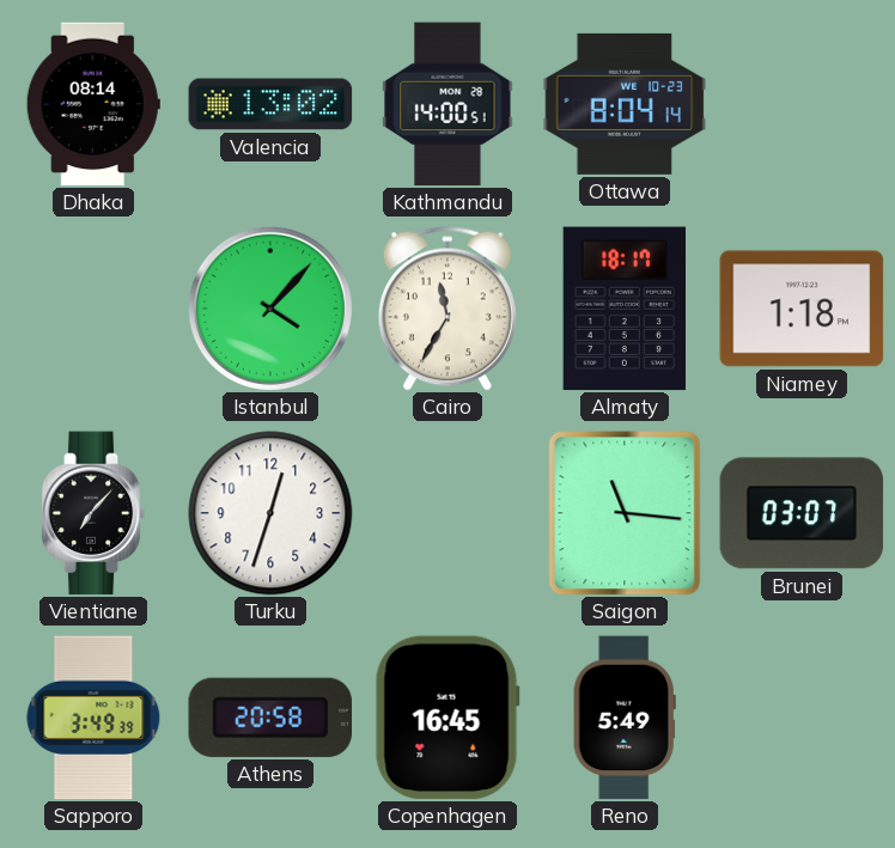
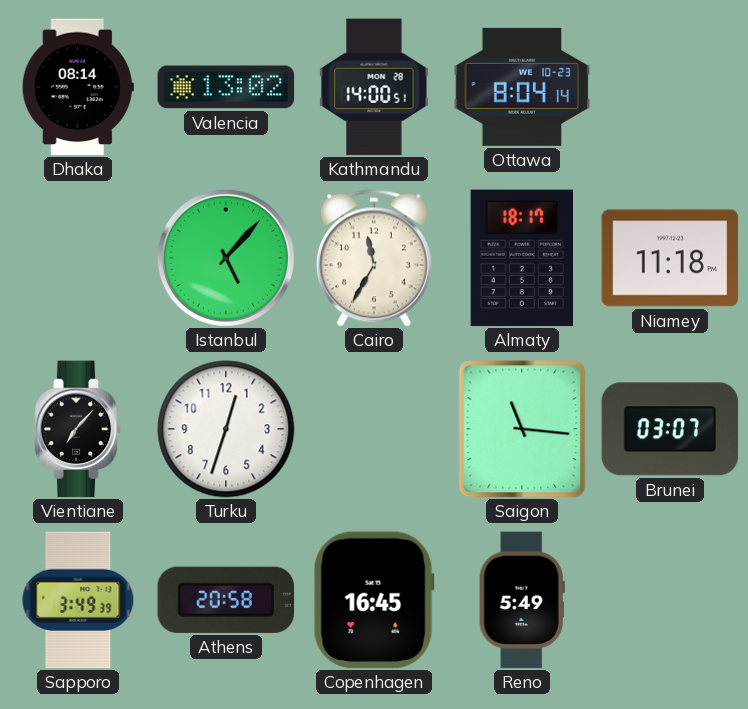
Istanbul: 4:07 -> 5:07 (226, 258)
Niamey: 1:18 -> 11:18 (670, 258)
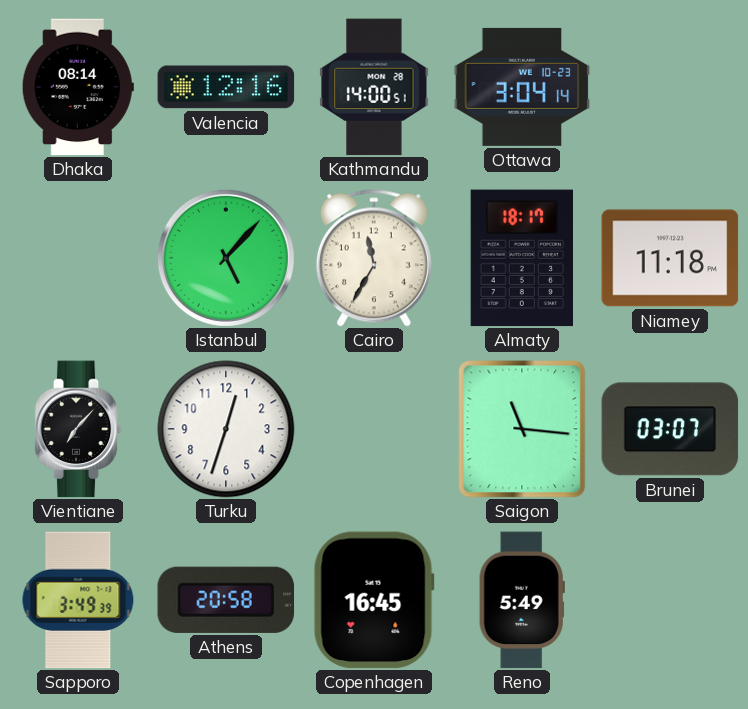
Valencia: 13:02 -> 12:16 (226, 87)
Ottawa: 8:04 -> 3:04 (522, 87)
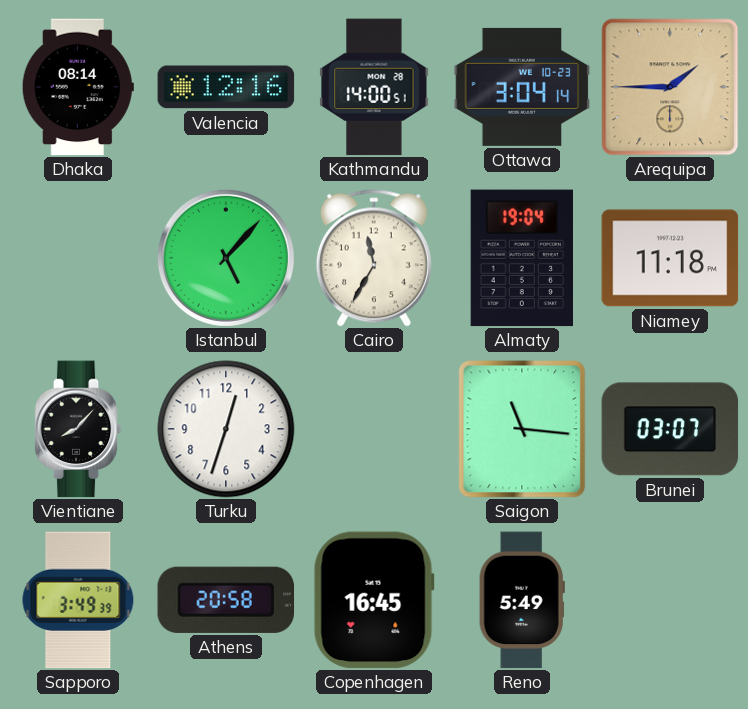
Arequipa: none -> 1:45 (670, 87)
Almaty: 18:17 -> 19:04 (521, 258)
Vientiane: 7:07 -> 8:07 (78, 429)
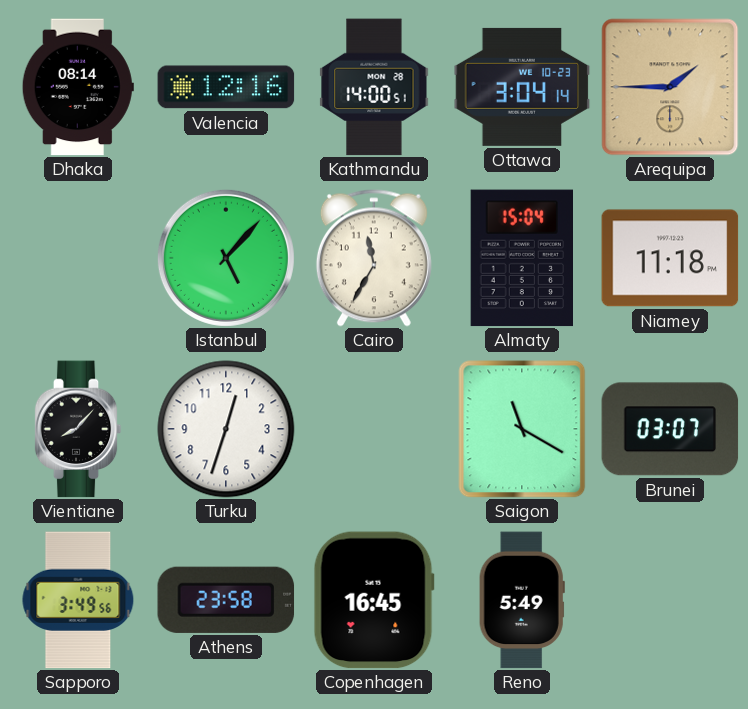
Almaty: 19:04 -> 15:04 (521, 258)
Saigon: 11:16 -> 11:20 (522, 429)
Sapporo: 3:49:39 -> 3:49:56 (78, 600)
Athens: 20:58 -> 23:58 (226, 600)
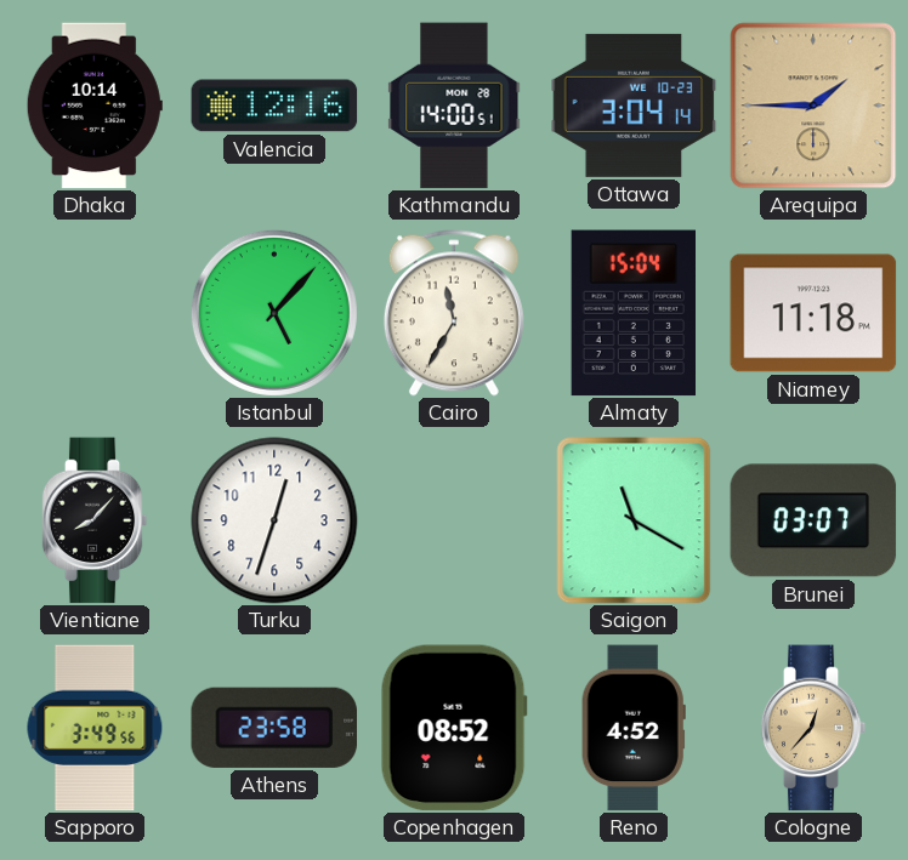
Dhaka: 08:14 -> 10:14 (95, 106)
Copenhagen: 16:45 -> 08:52 (454, 728)
Reno: 5:49 -> 4:52 (634, 728)
Cologne: none -> 12:37 (813, 728)
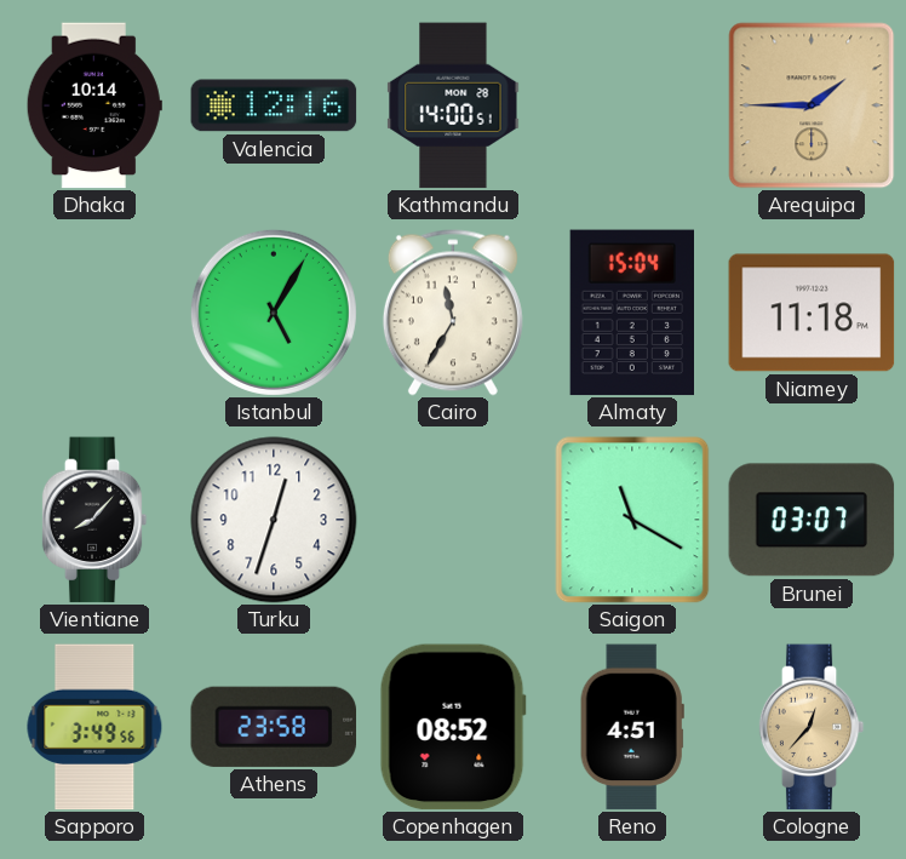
Ottawa: 3:04 -> none (634, 106)
Istanbul: 5:07 -> 5:05 (274, 313)
Reno: 4:52 -> 4:51 (632, 727)
